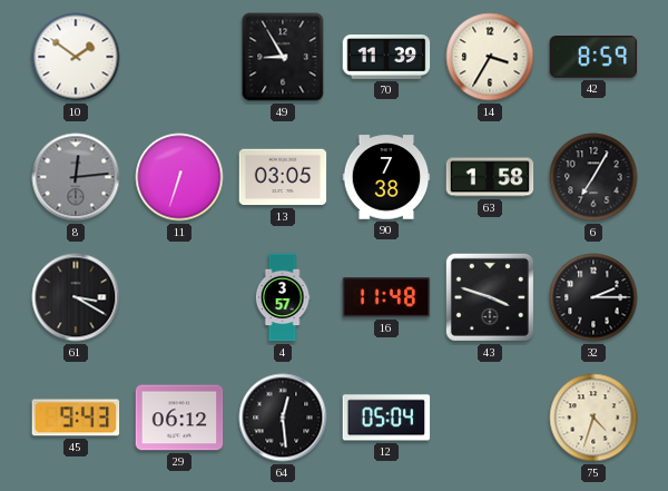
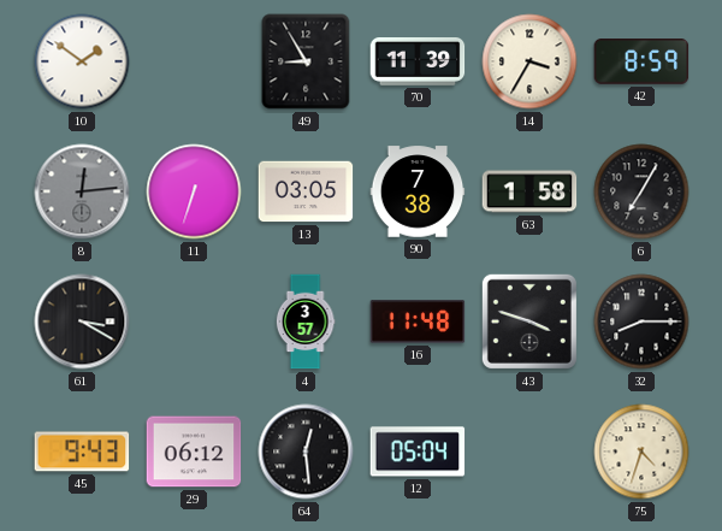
32: 2:15 -> 8:15 (641, 321)
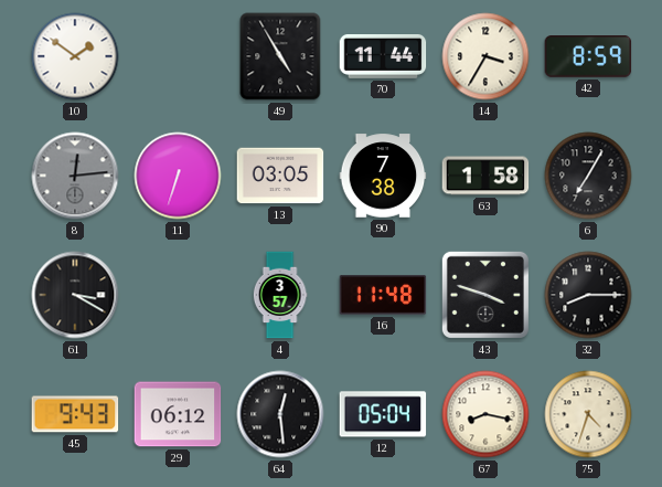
49: 8:55 -> 4:55 (280, 56)
70: 11:39 -> 11:44 (383, 57)
67: none -> 8:17 (485, 414)
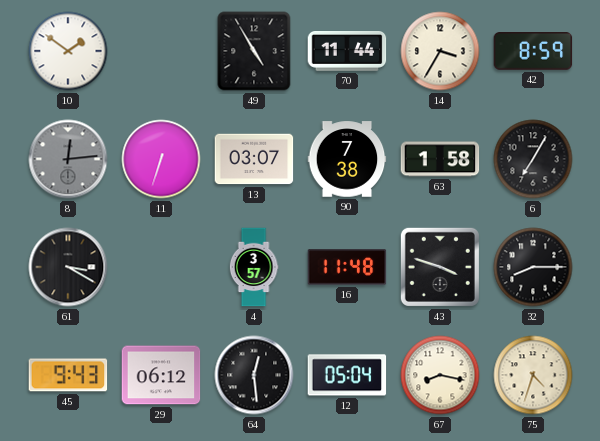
13: 03:05 -> 03:07 (254, 159)
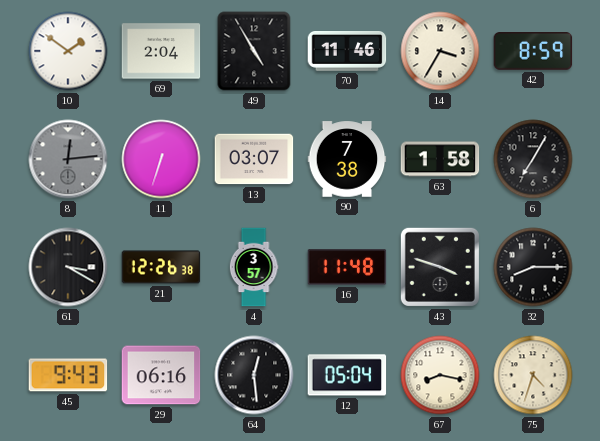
69: none -> 2:04 (161, 51)
70: 11:44 -> 11:46 (347, 52)
21: none -> 12:26 (161, 267)
29: 06:12 -> 06:16 (161, 375)
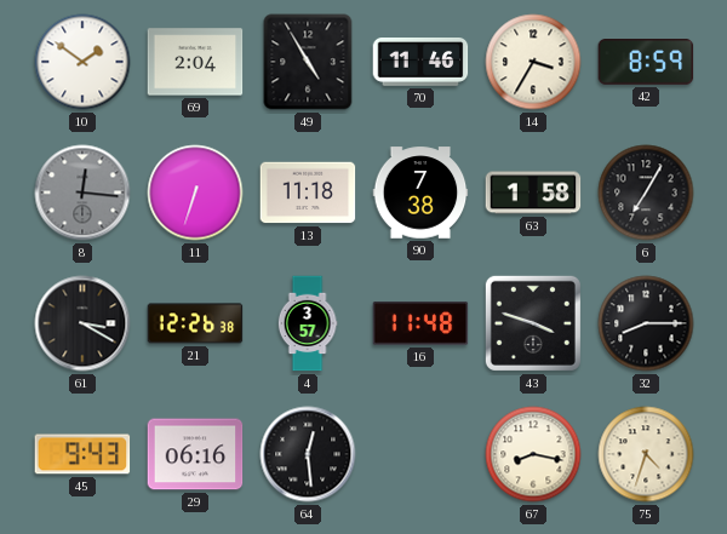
8: 12:14 -> 12:16 (82, 193)
13: 03:07 -> 11:18 (308, 193)
12: 05:04 -> none (347, 375)
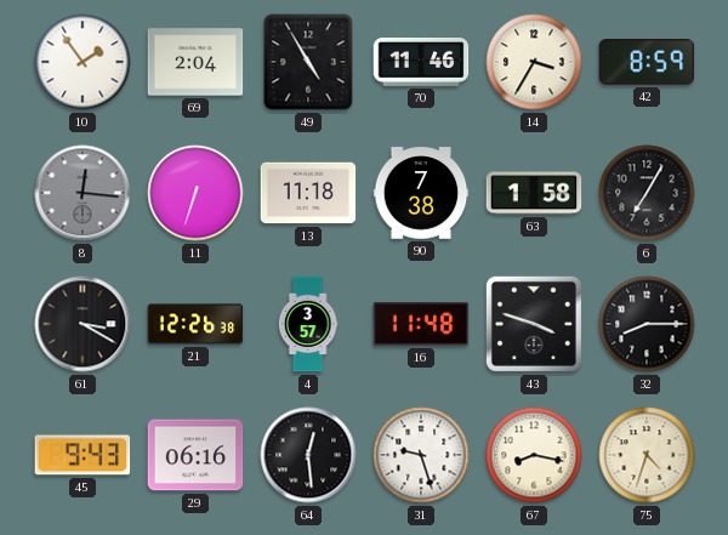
10: 1:51 -> 1:54 (83, 62)
31: none -> 9:27 (421, 455)
